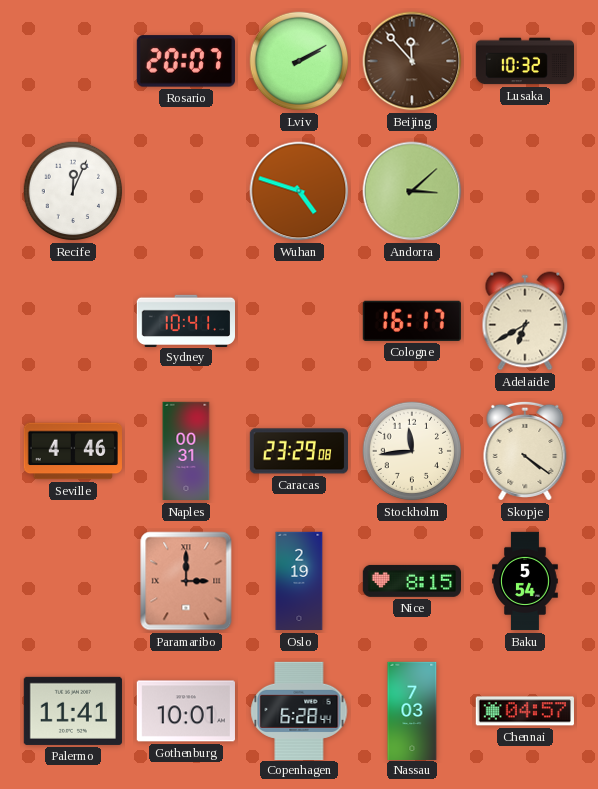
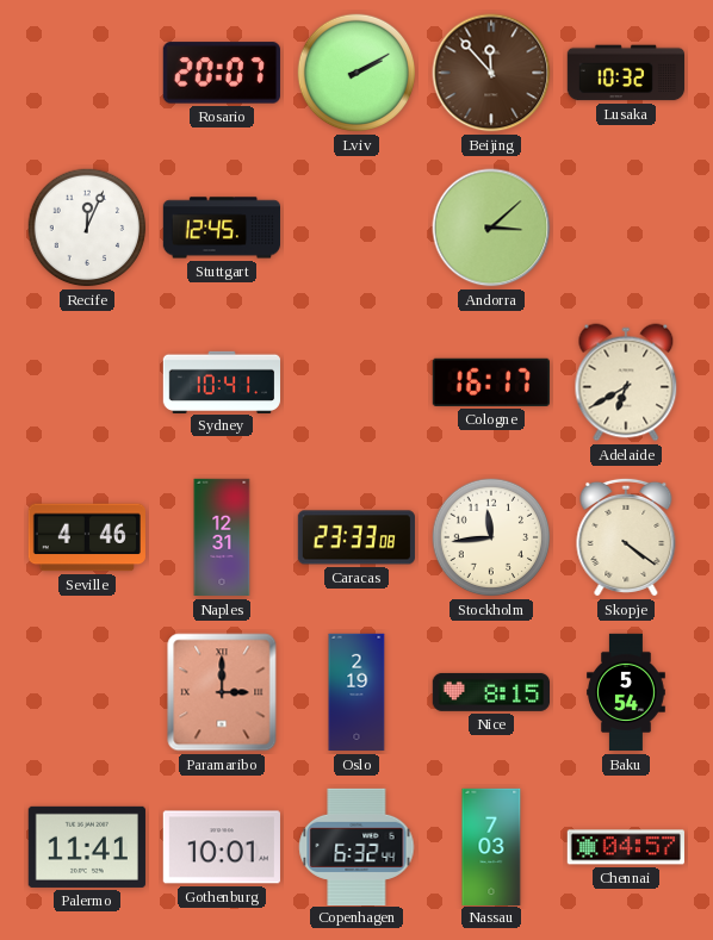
Stuttgart: none -> 12:45 (221, 228)
Wuhan: 4:48 -> none (299, 191)
Naples: 00:31 -> 12:31 (222, 537)
Caracas: 23:29 -> 23:33 (355, 537)
Copenhagen: 6:28 -> 6:32 (356, 846)
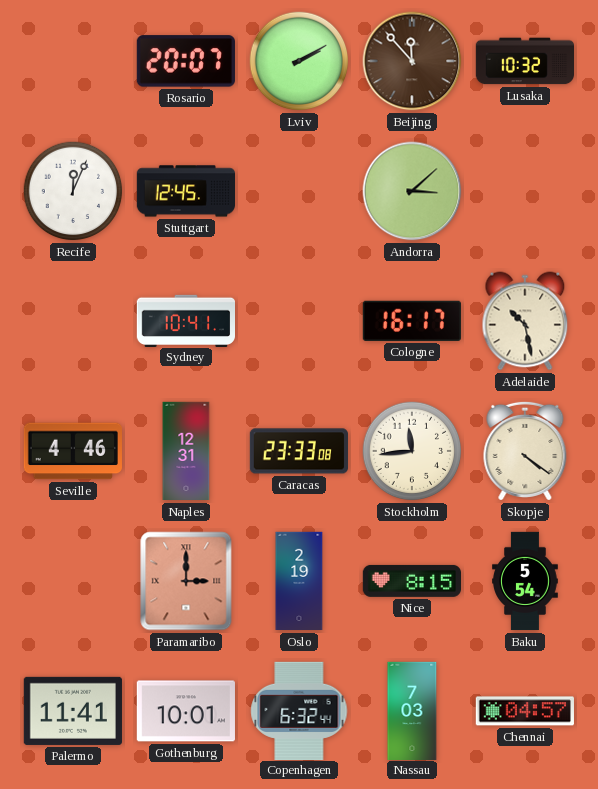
Adelaide: 6:40 -> 10:28 (525, 321)
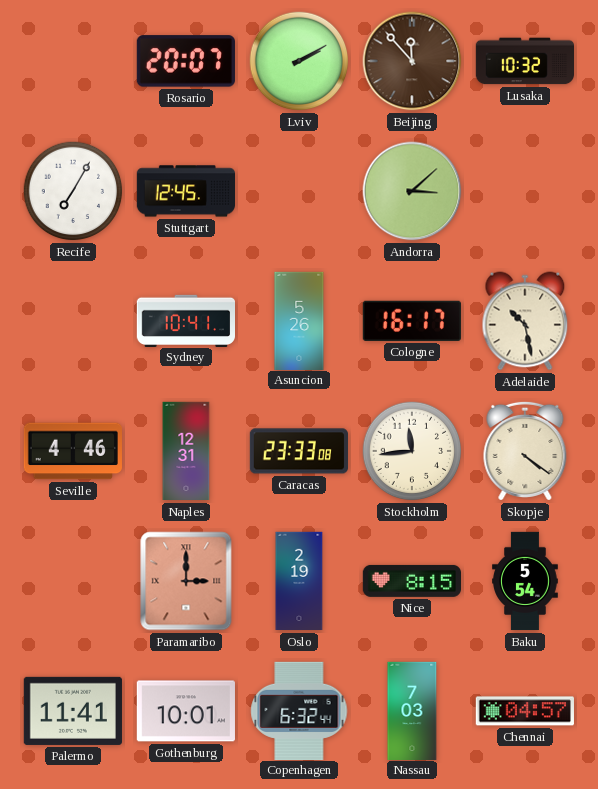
Recife: 12:04 -> 7:05 (73, 191)
Asuncion: none -> 5:26 (299, 320)
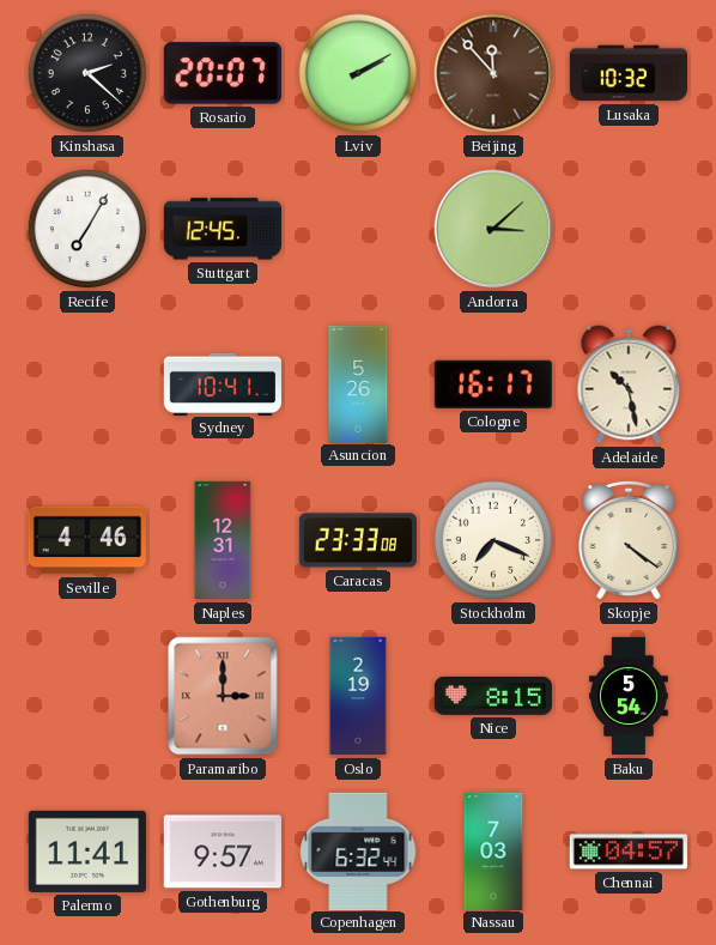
Kinshasa: none -> 2:22 (87, 73)
Stockholm: 11:44 -> 7:19 (493, 540)
Gothenburg: 10:01 -> 9:57 (223, 852)
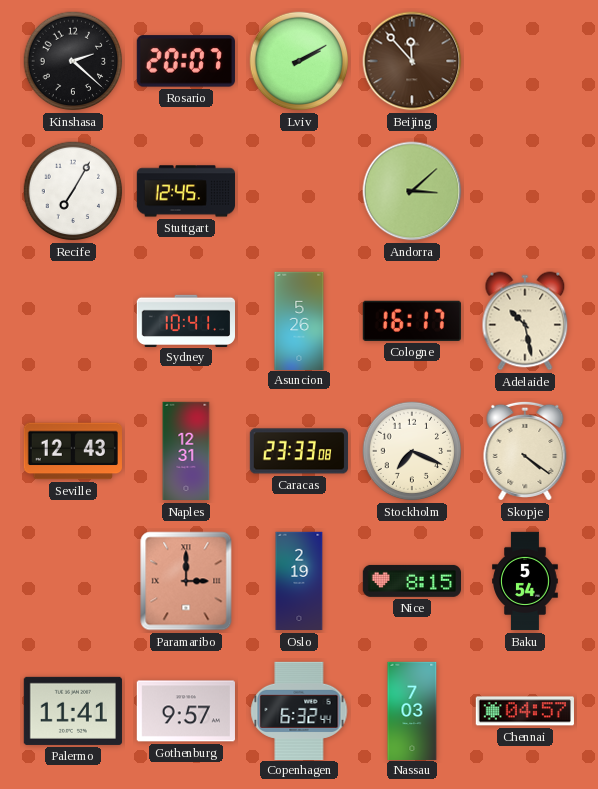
Lusaka: 10:32 -> none (627, 73)
Seville: 4:46 -> 12:43 (72, 451)
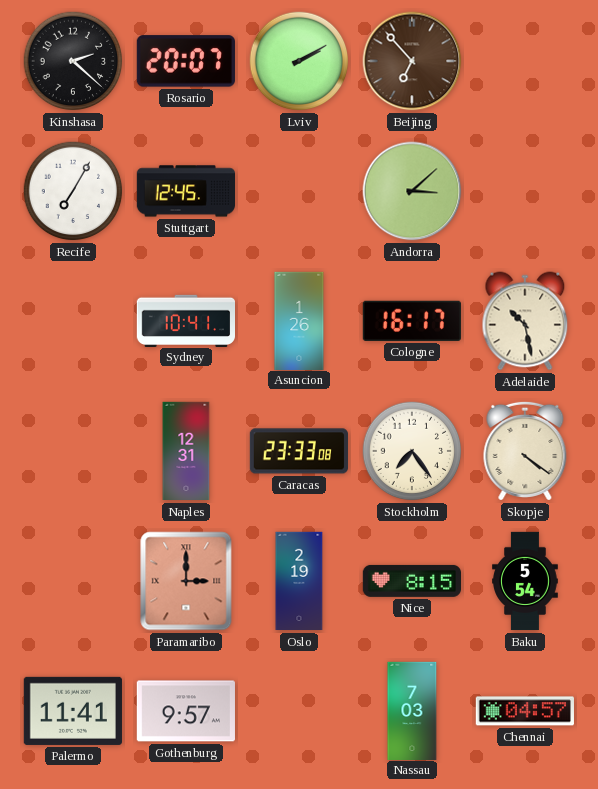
Beijing: 11:53 -> 6:53 (412, 61)
Asuncion: 5:26 -> 1:26 (299, 320)
Seville: 12:43 -> none (72, 451)
Stockholm: 7:19 -> 7:24 (412, 451)
Copenhagen: 6:32 -> none (299, 710)
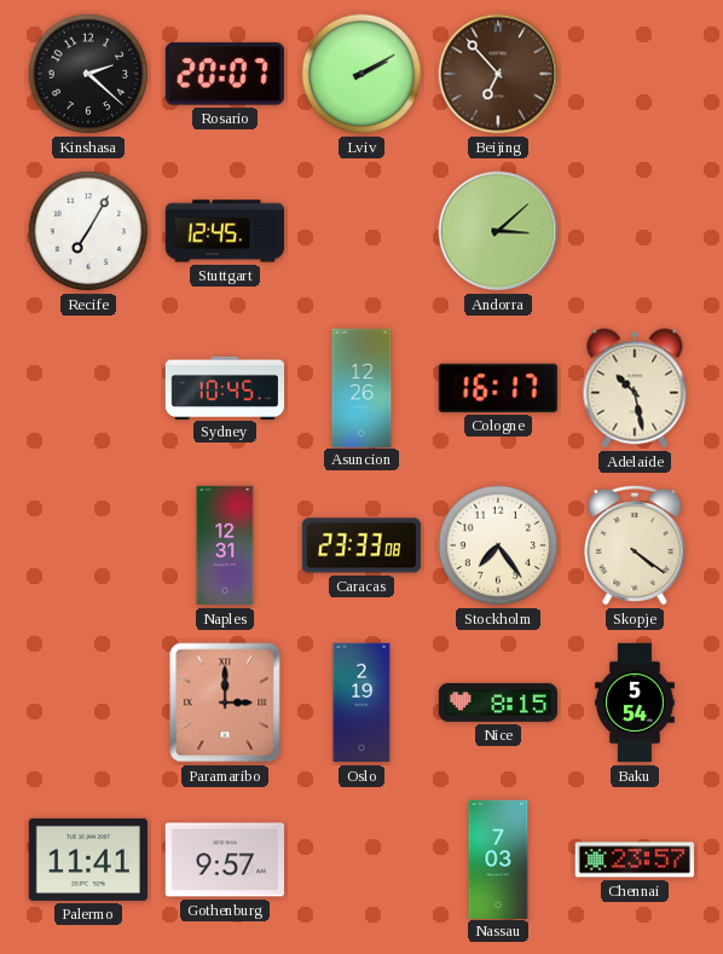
Sydney: 10:41 -> 10:45 (224, 387)
Asuncion: 1:26 -> 12:26 (361, 387)
Chennai: 04:57 -> 23:57 (635, 860)
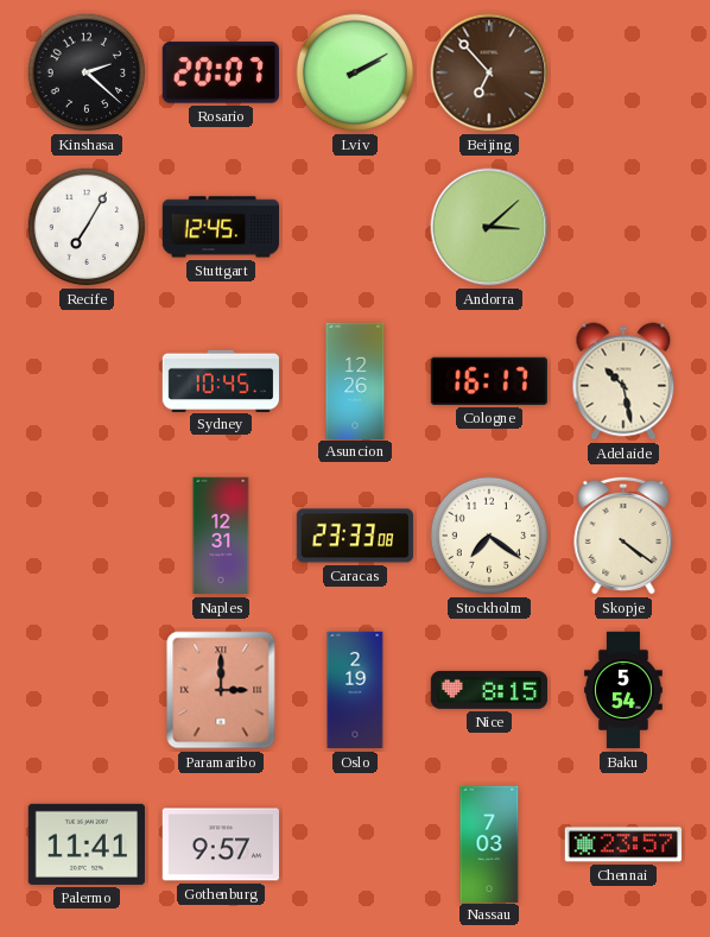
Stockholm: 7:24 -> 7:21 (489, 536)
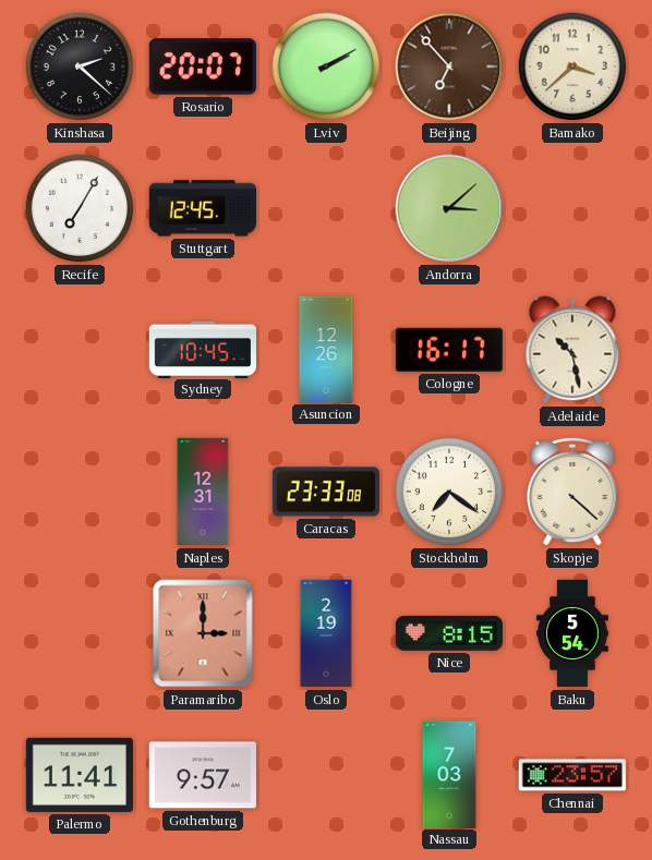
Bamako: none -> 3:38 (572, 66)
Skopje: 4:21 -> 4:22 (572, 492)
